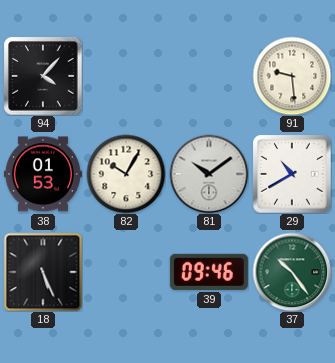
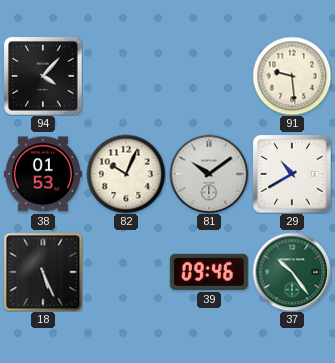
82: 10:05 -> 10:04 (126, 174)
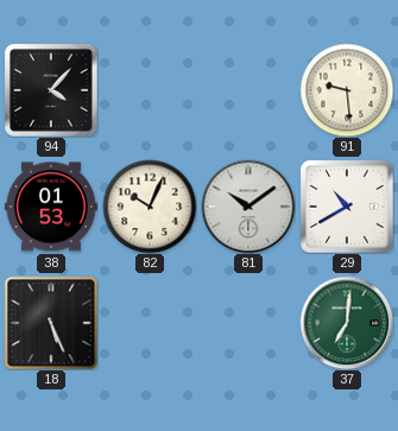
39: 09:46 -> none (209, 272)
37: 10:24 -> 7:01 (347, 323)
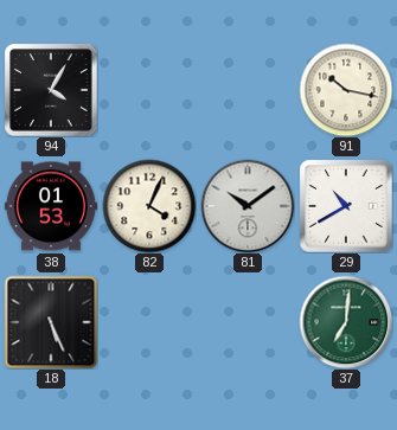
94: 4:07 -> 4:05 (51, 90)
91: 9:29 -> 10:17 (346, 90)
82: 10:04 -> 4:04 (149, 206)
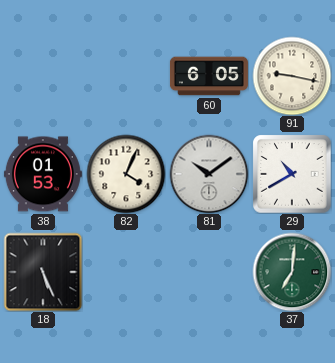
94: 4:05 -> none (51, 90)
60: none -> 6:05 (209, 76)
91: 10:17 -> 9:17 (292, 76)
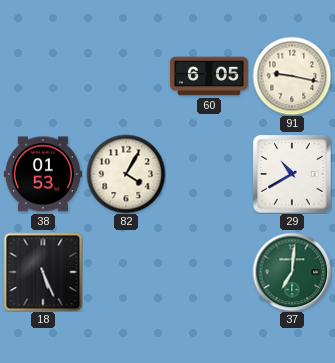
82: 4:04 -> 4:05 (126, 174)
81: 10:09 -> none (209, 174)
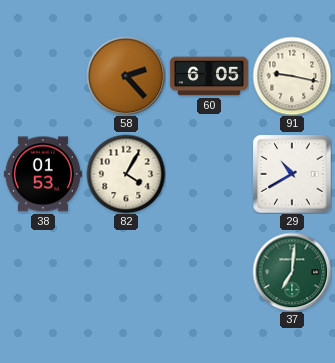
58: none -> 2:23 (126, 76)
18: 5:26 -> none (43, 272)
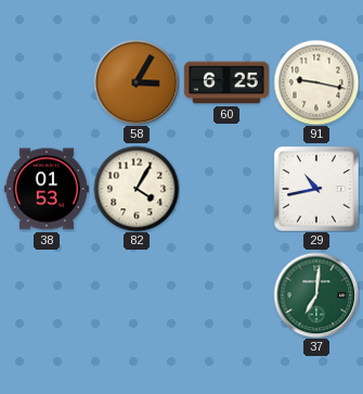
58: 2:23 -> 3:05 (137, 82)
60: 6:05 -> 6:25 (226, 82)
29: 10:40 -> 10:43 (316, 189)
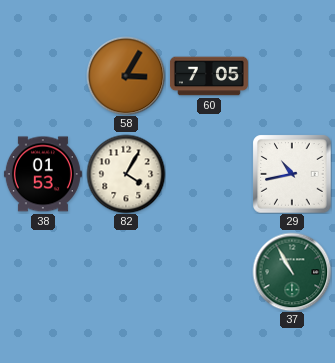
60: 6:25 -> 7:05 (209, 76)
91: 9:17 -> none (316, 82)
37: 7:01 -> 10:55 (292, 272)
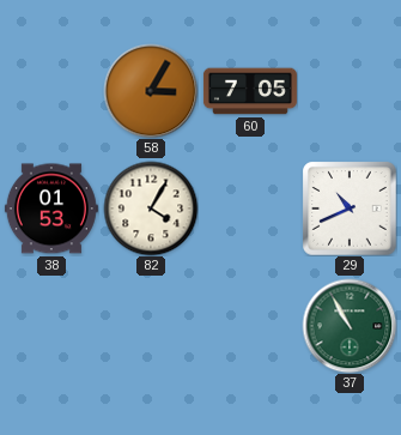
29: 10:43 -> 10:41 (350, 209)
